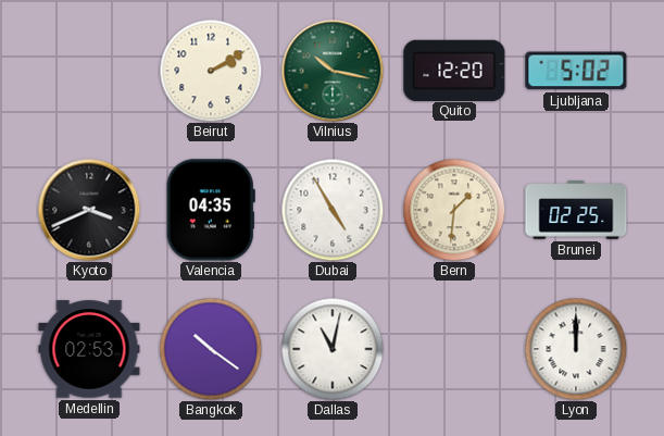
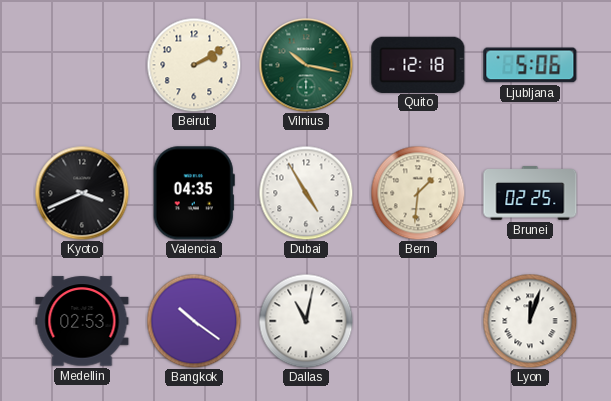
Quito: 12:20 -> 12:18 (418, 64)
Ljubljana: 5:02 -> 5:06 (530, 65)
Lyon: 12:00 -> 12:03 (530, 321)
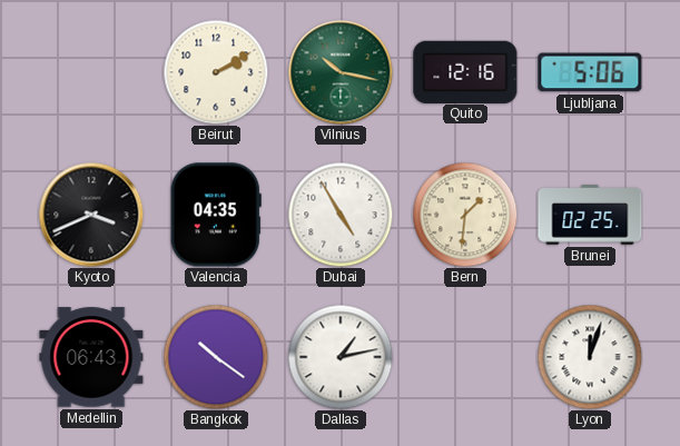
Quito: 12:18 -> 12:16 (465, 71)
Medellin: 02:53 -> 06:43 (91, 357)
Dallas: 11:02 -> 1:13 (341, 357)
